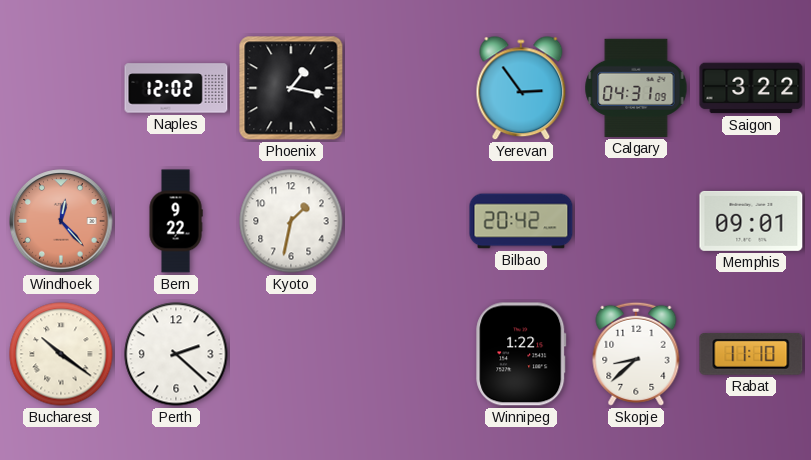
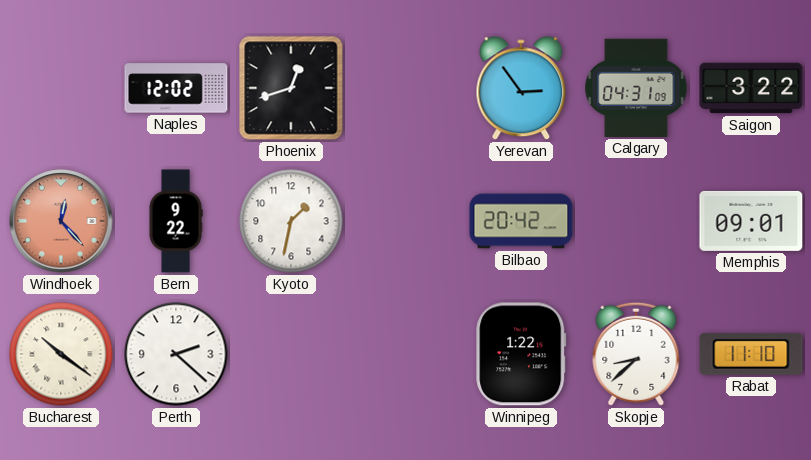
Phoenix: 1:17 -> 12:42 (291, 88)
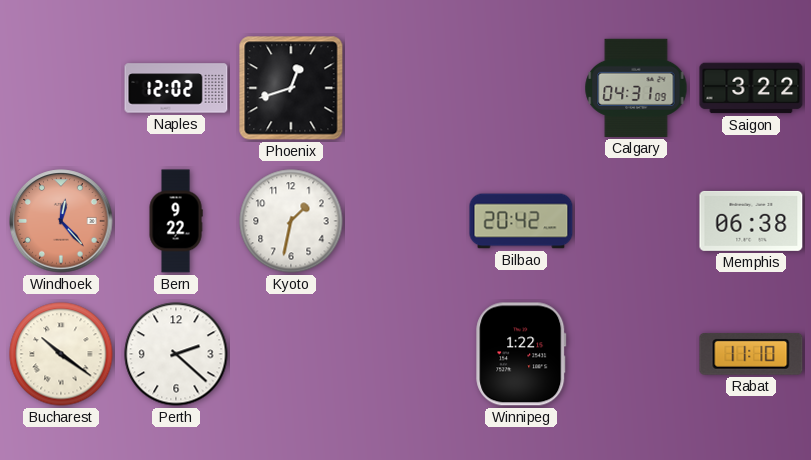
Yerevan: 2:54 -> none (521, 89)
Memphis: 09:01 -> 06:38 (751, 221)
Skopje: 8:38 -> none (636, 354)
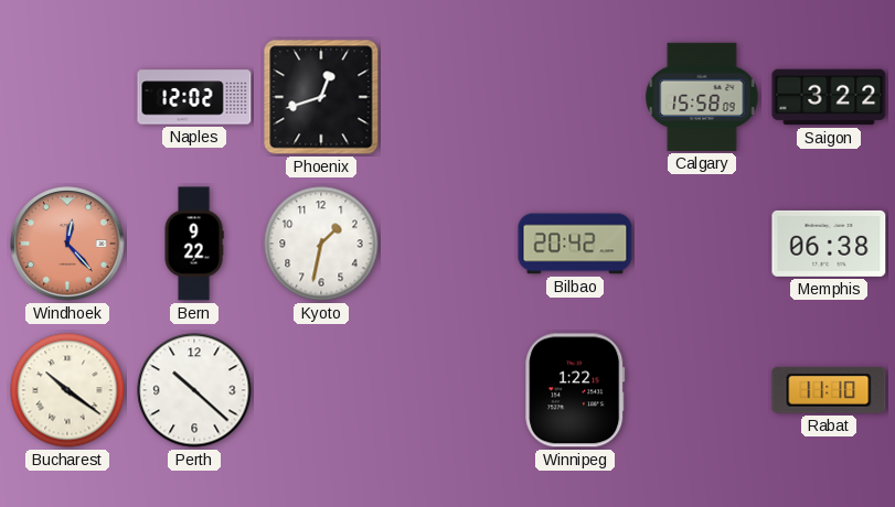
Calgary: 04:31 -> 15:58 (702, 97)
Perth: 2:22 -> 10:22 (194, 390)
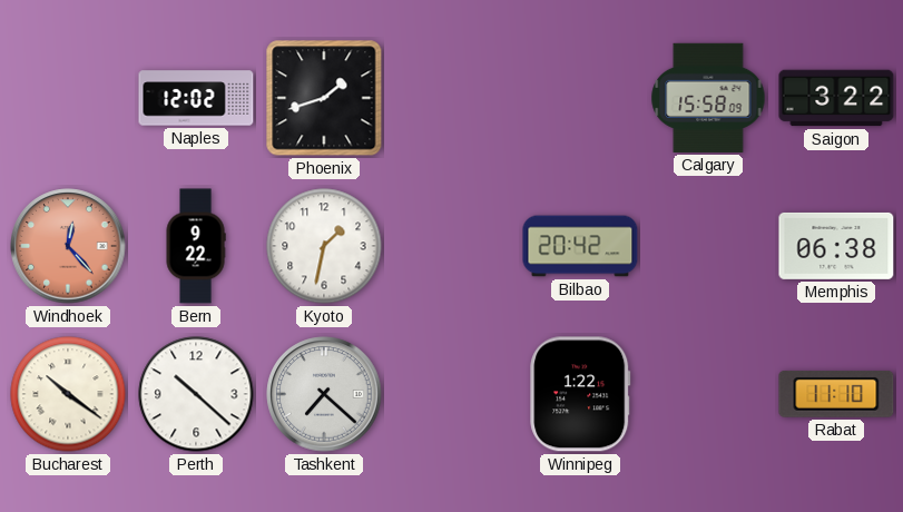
Phoenix: 12:42 -> 1:42 (324, 98)
Tashkent: none -> 7:22 (324, 394)
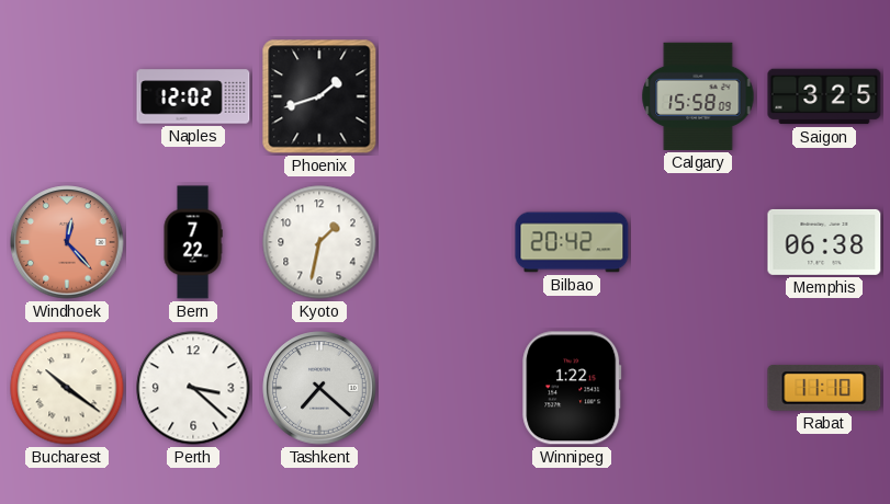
Saigon: 3:22 -> 3:25 (824, 96)
Bern: 9:22 -> 7:22 (193, 242)
Perth: 10:22 -> 3:22 (193, 388)
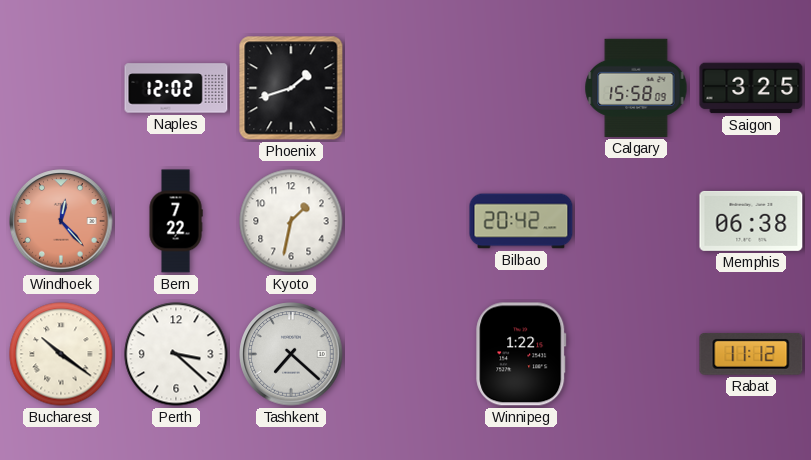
Rabat: 11:10 -> 11:12 (751, 354)
